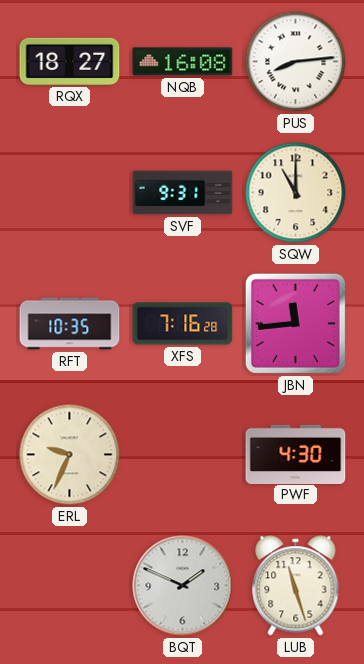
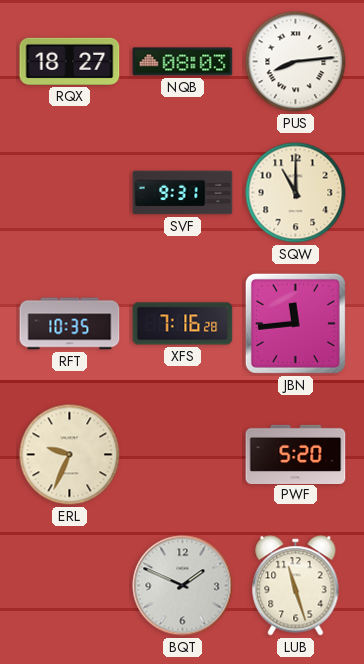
NQB: 16:08 -> 08:03 (183, 62)
PWF: 4:30 -> 5:20 (296, 454)
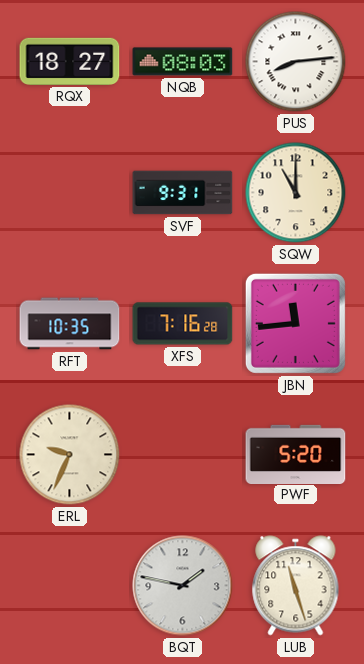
BQT: 1:49 -> 1:47 (183, 586)
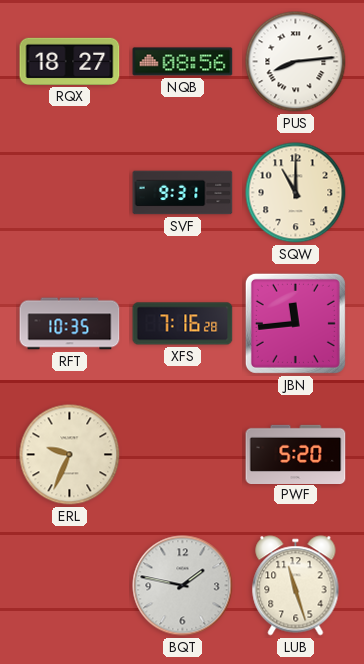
NQB: 08:03 -> 08:56 (183, 62)
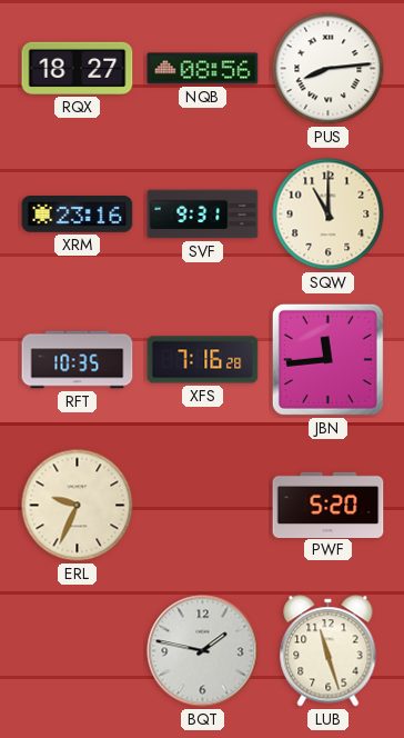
XRM: none -> 23:16 (78, 215)
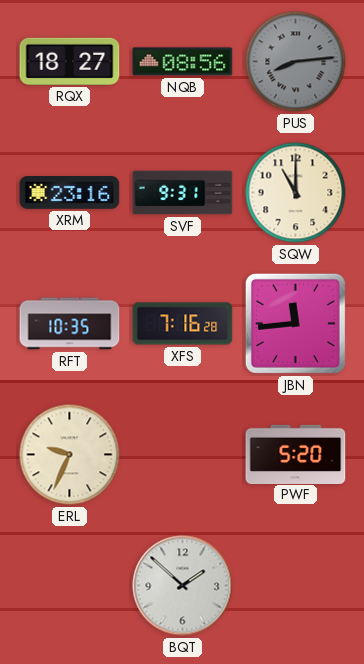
PUS dial: white -> grey (296, 62)
BQT: 1:47 -> 1:52 (183, 586)
LUB: 11:27 -> none (329, 651)
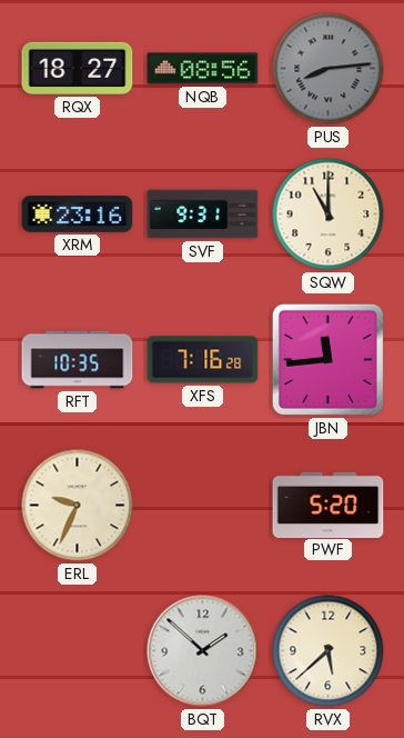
RVX: none -> 5:38 (329, 651)
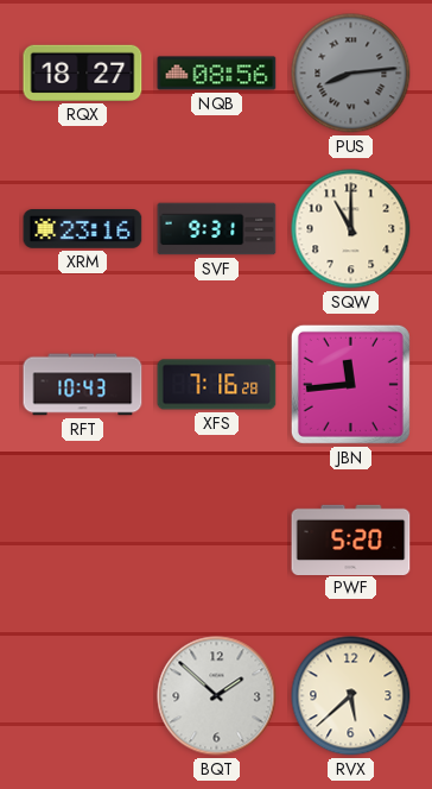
RFT: 10:35 -> 10:43 (83, 385)
ERL: 9:34 -> none (78, 506)
